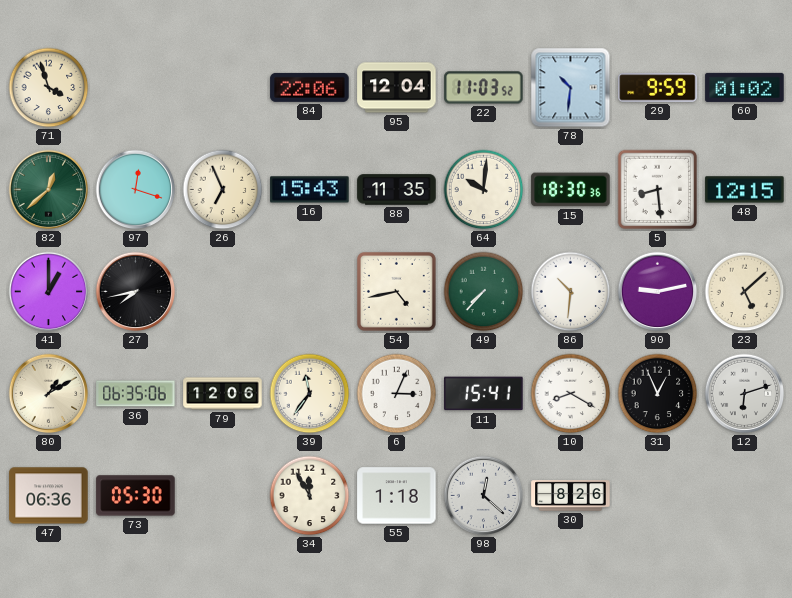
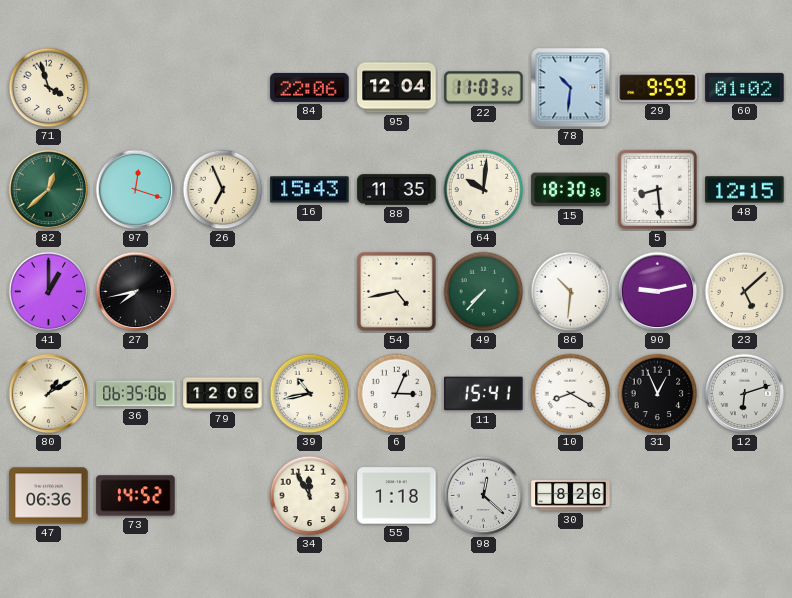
39: 11:36 -> 10:43 (310, 394)
73: 05:30 -> 14:52 (136, 496)
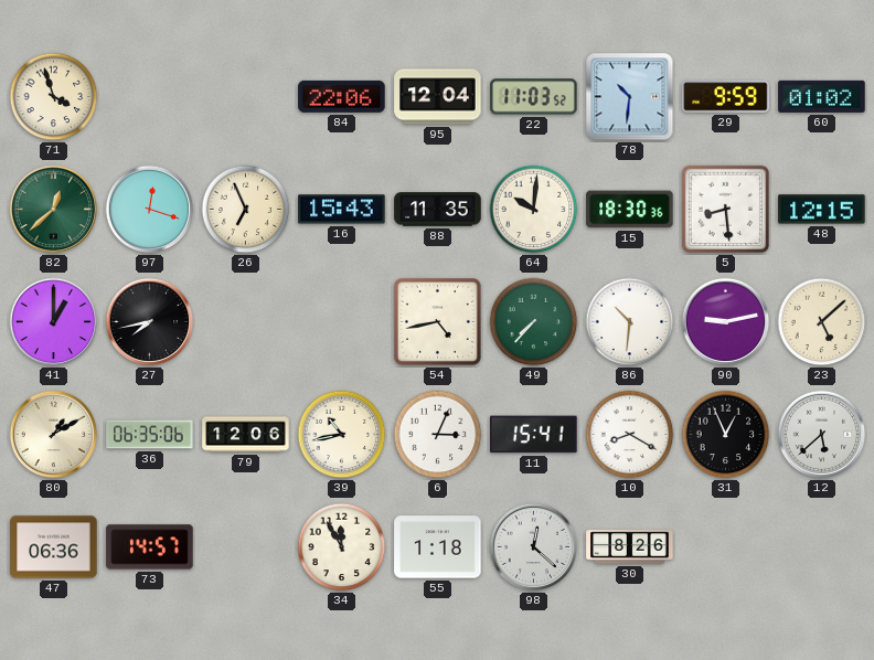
12: 6:12 -> 5:38 (822, 435)
73: 14:52 -> 14:57 (150, 547)
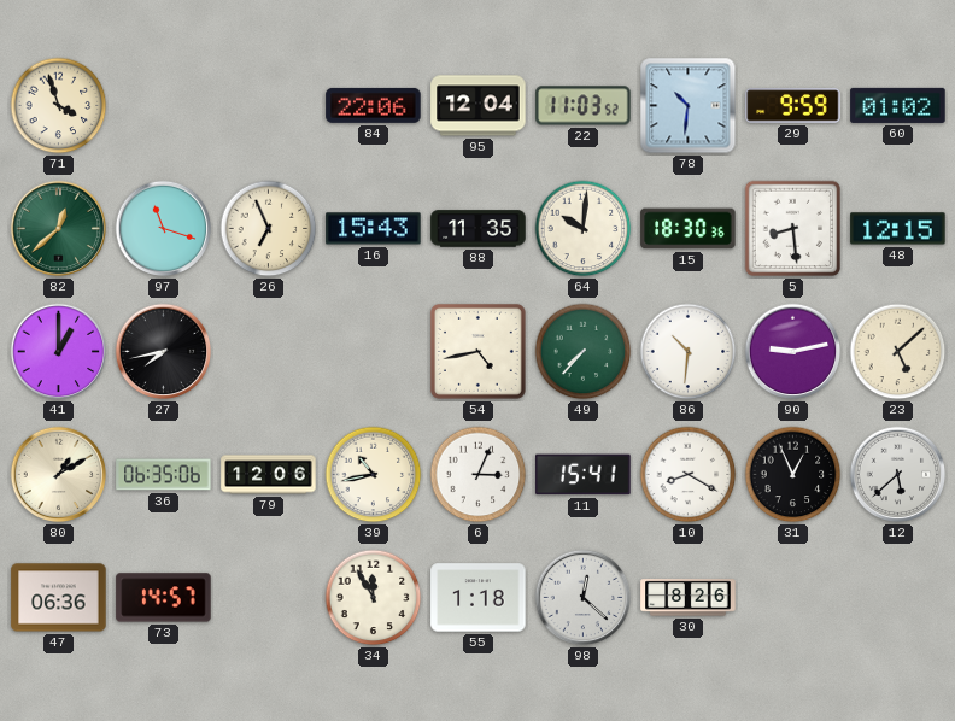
97: 12:18 -> 11:18 (164, 229)
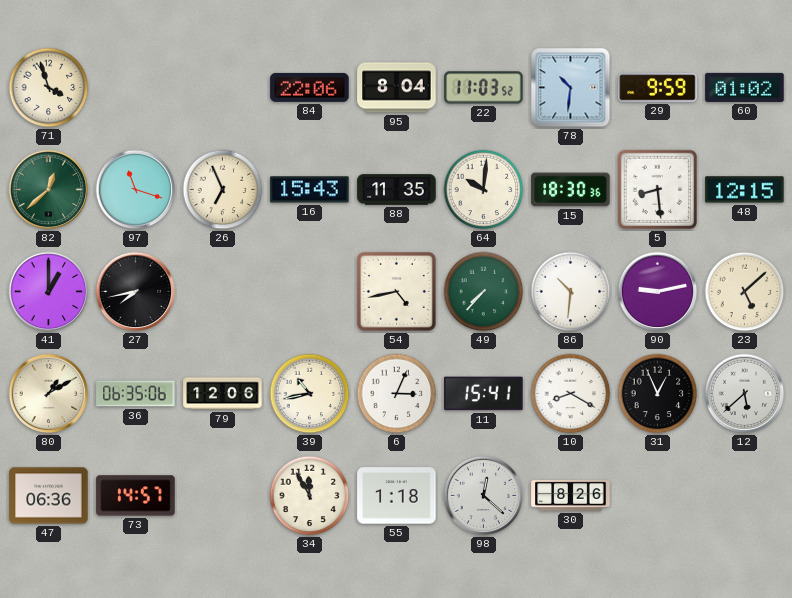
95: 12:04 -> 8:04 (397, 88)
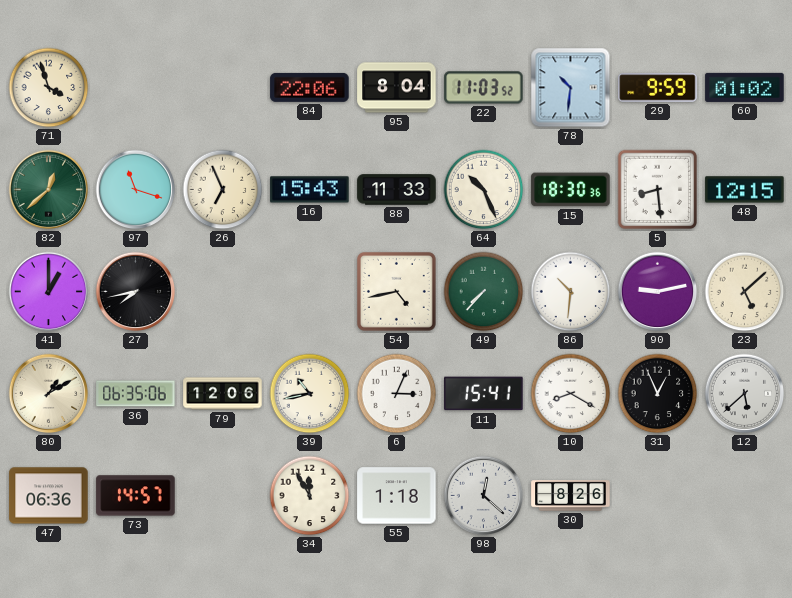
88: 11:35 -> 11:33 (397, 190)
64: 10:01 -> 10:26 (484, 190)
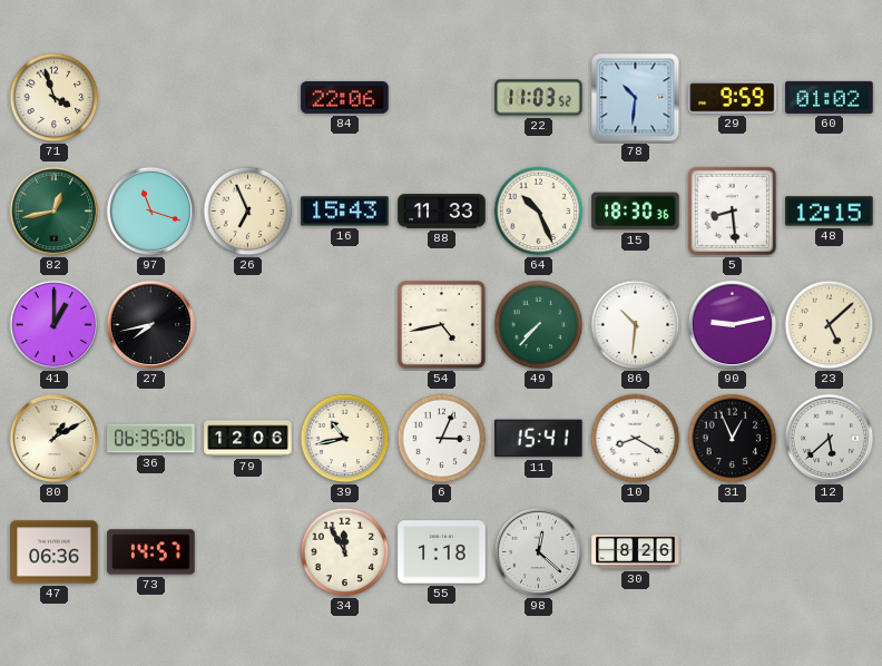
95: 8:04 -> none (397, 88)
82: 12:38 -> 12:43 (55, 212)
